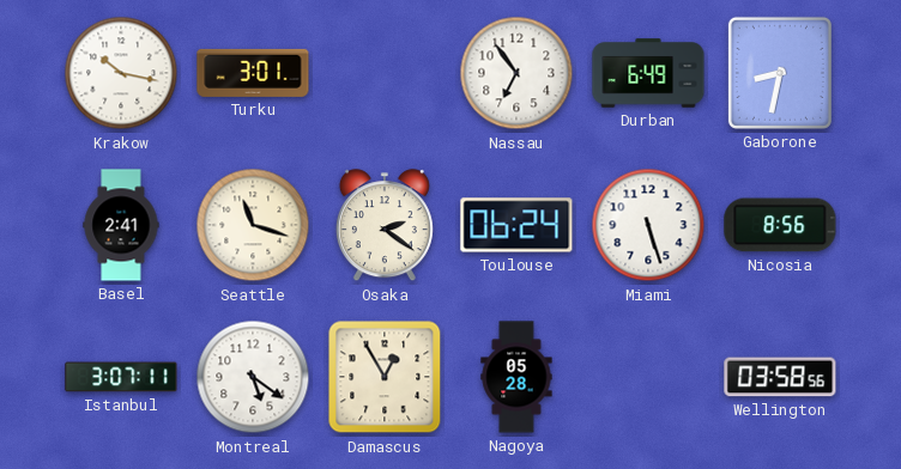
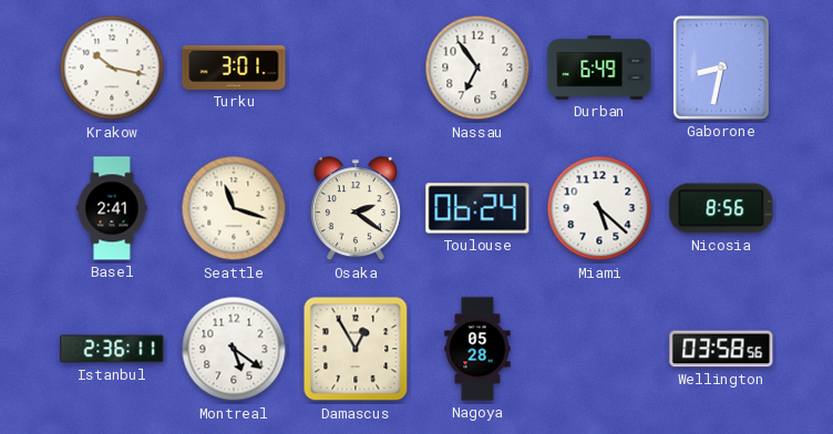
Miami: 5:27 -> 5:22 (599, 208)
Istanbul: 3:07 -> 2:36 (112, 349)
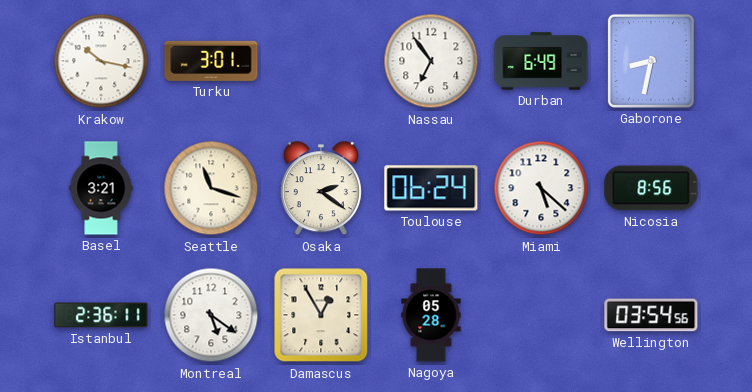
Basel: 2:41 -> 3:21 (101, 188)
Wellington: 03:58 -> 03:54 (651, 315)
